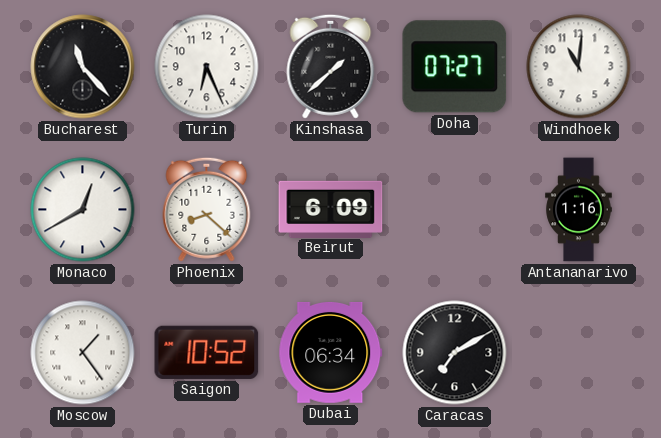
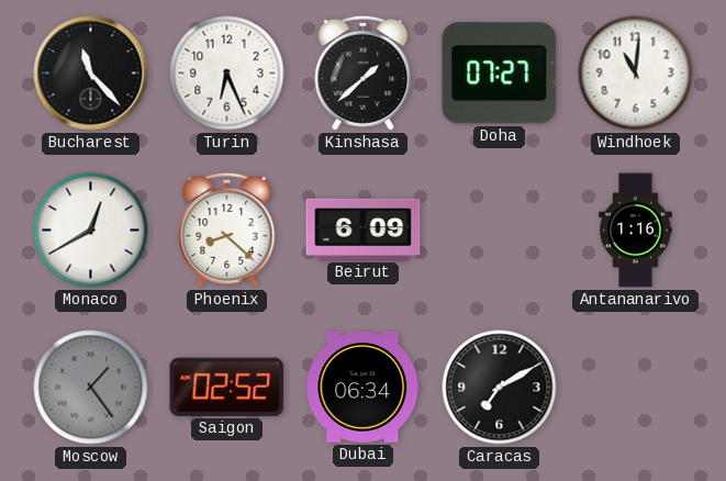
Moscow dial: white -> grey (91, 388)
Saigon: 10:52 -> 02:52 (227, 387)
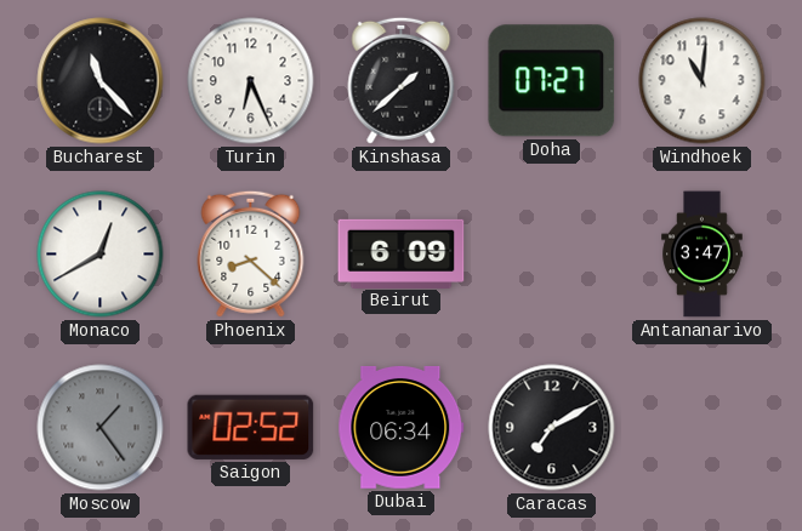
Antananarivo: 1:16 -> 3:47 (703, 255)
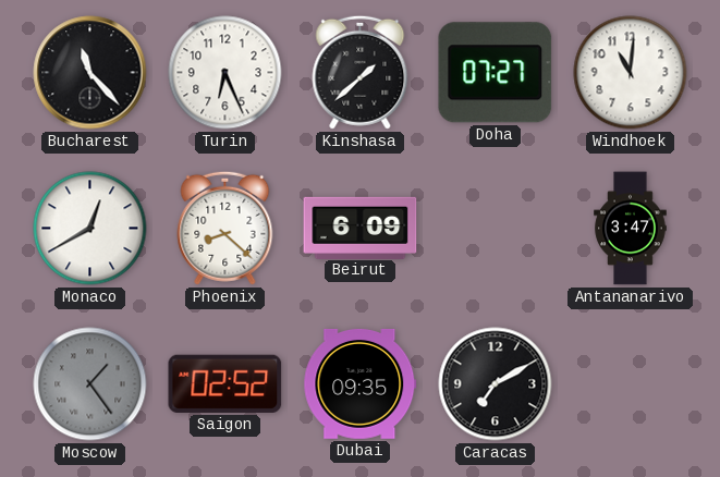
Dubai: 06:34 -> 09:35 (361, 383)
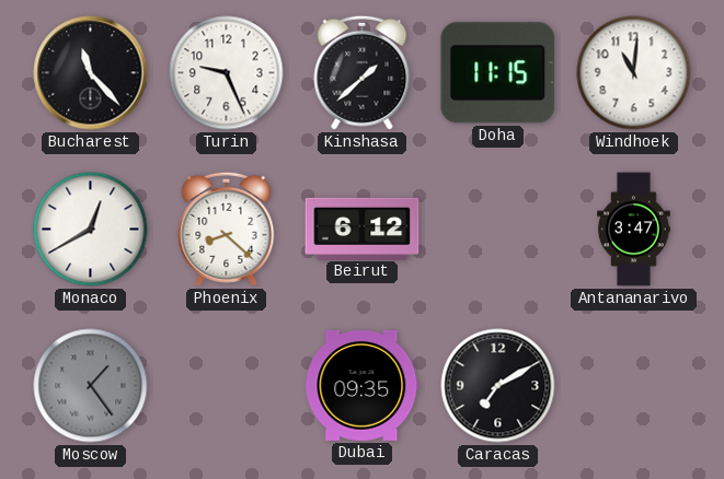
Turin: 6:26 -> 9:26 (227, 73)
Doha: 07:27 -> 11:15 (498, 73)
Beirut: 6:09 -> 6:12 (363, 229)
Saigon: 02:52 -> none (225, 383)
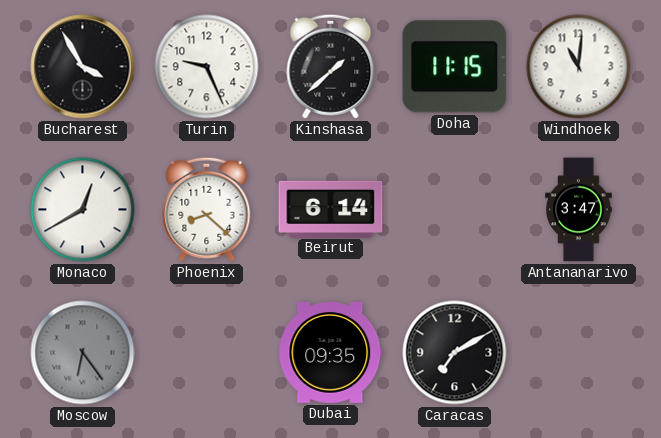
Bucharest: 11:23 -> 3:55 (83, 67)
Beirut: 6:12 -> 6:14 (331, 209)
Moscow: 1:24 -> 6:24 (83, 353)
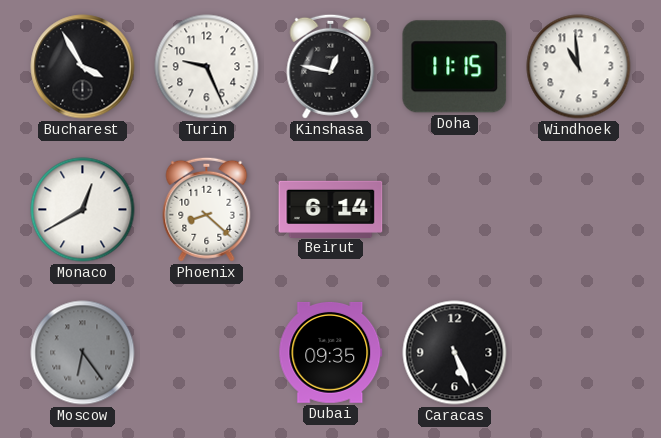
Kinshasa: 1:38 -> 12:47 (331, 66)
Windhoek: 11:01 -> 10:59 (579, 67)
Antananarivo: 3:47 -> none (579, 210)
Caracas: 7:10 -> 5:26 (455, 353)
